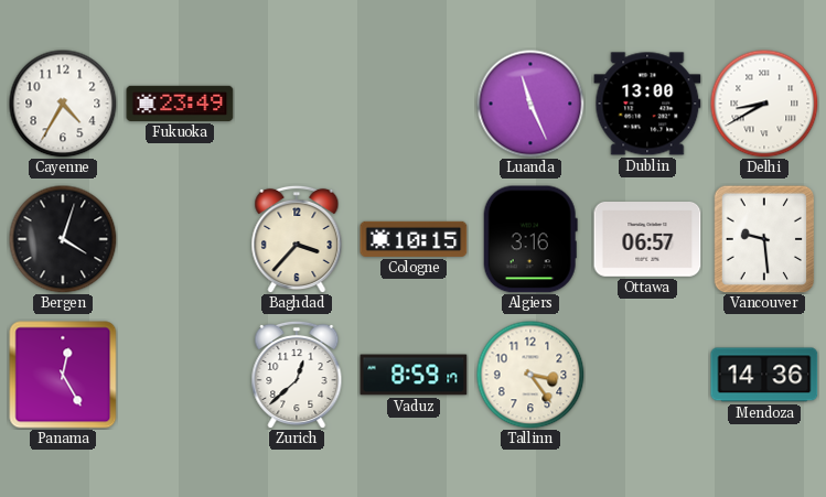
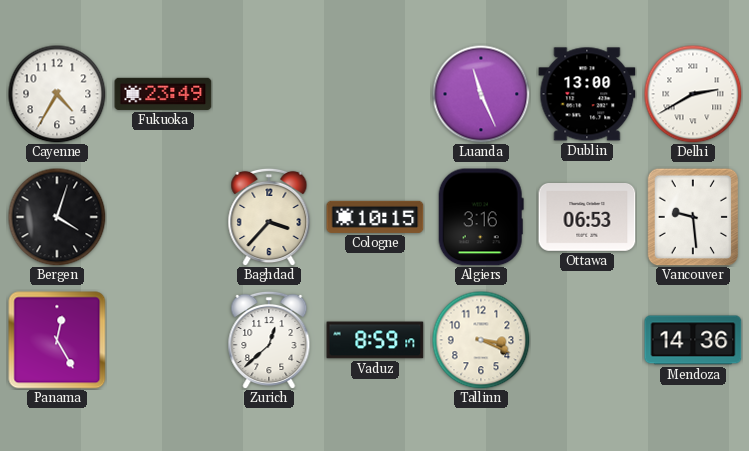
Delhi: 8:40 -> 2:40 (693, 94)
Ottawa: 06:57 -> 06:53 (587, 218)
Tallinn: 3:24 -> 3:19 (481, 340)
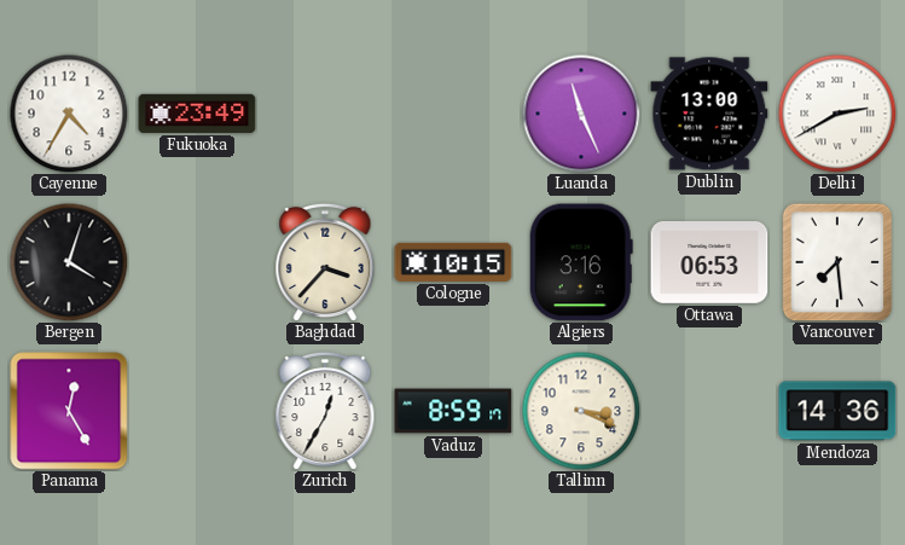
Vancouver: 9:29 -> 7:29 (837, 262)
Zurich: 12:38 -> 12:35 (325, 411)
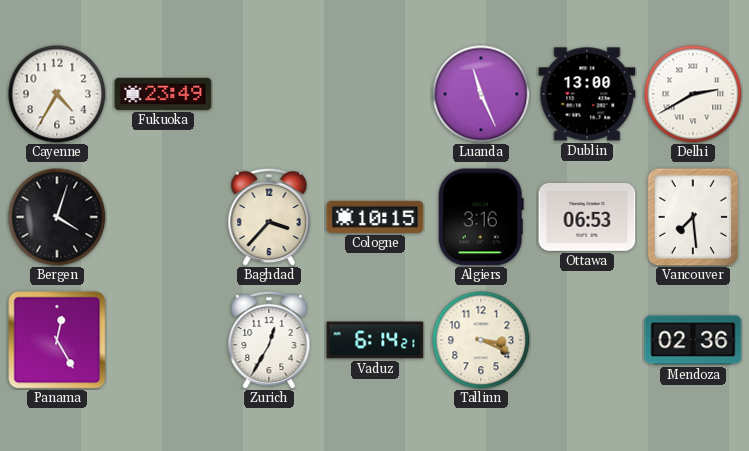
Vaduz: 8:59 -> 6:14 (375, 340)
Mendoza: 14:36 -> 02:36 (693, 340)
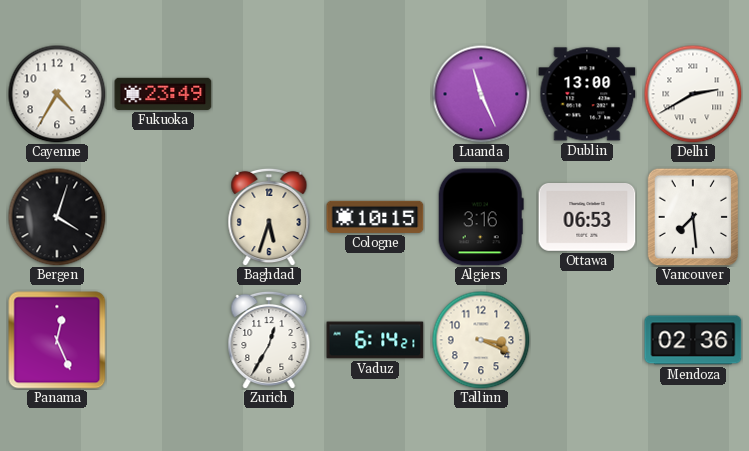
Baghdad: 3:37 -> 5:33 (269, 217)
Panama: 12:25 -> 12:26 (57, 340)
